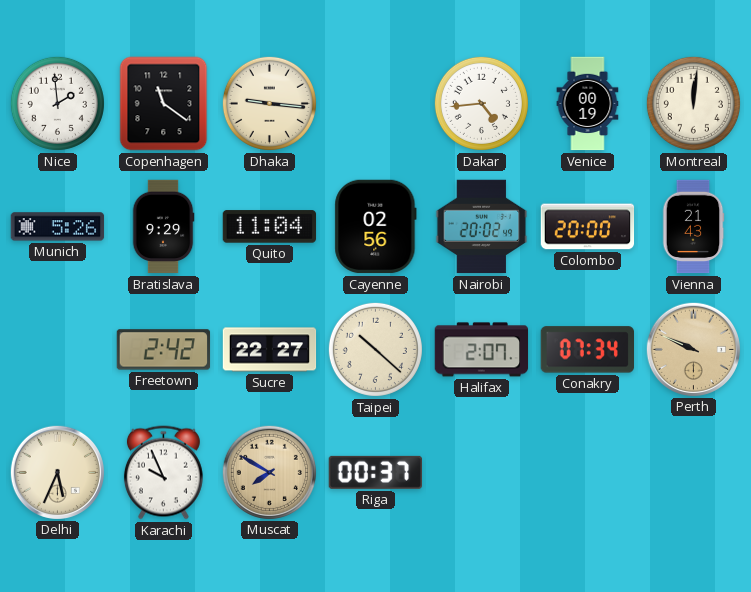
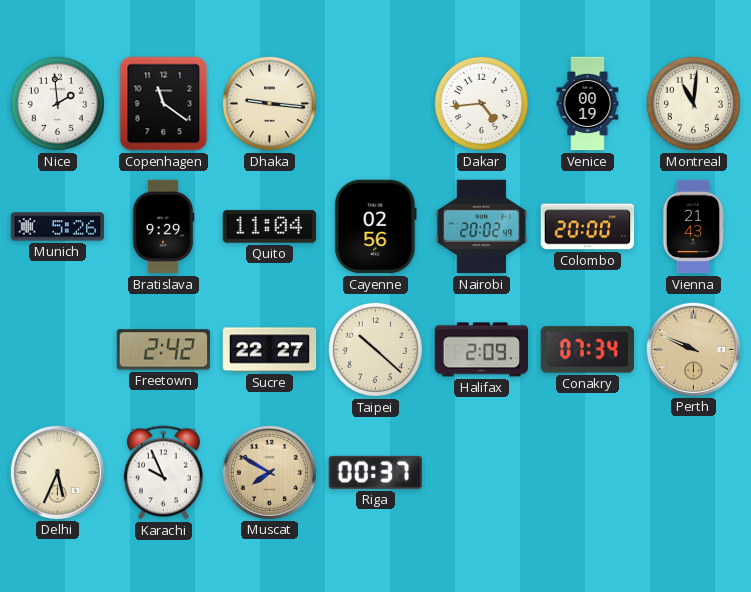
Montreal: 12:01 -> 11:01 (693, 103)
Halifax: 2:07 -> 2:09 (482, 350)
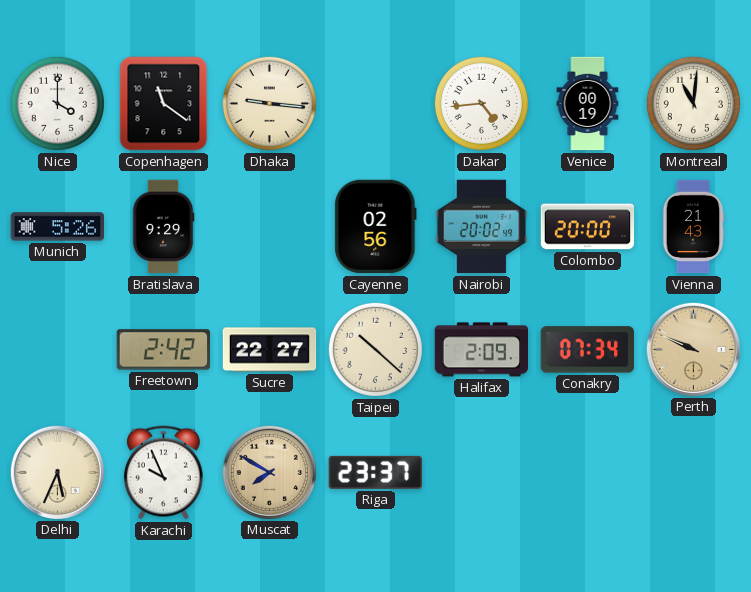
Nice: 1:59 -> 4:00 (57, 103)
Quito: 11:04 -> none (270, 227)
Riga: 00:37 -> 23:37 (375, 472)
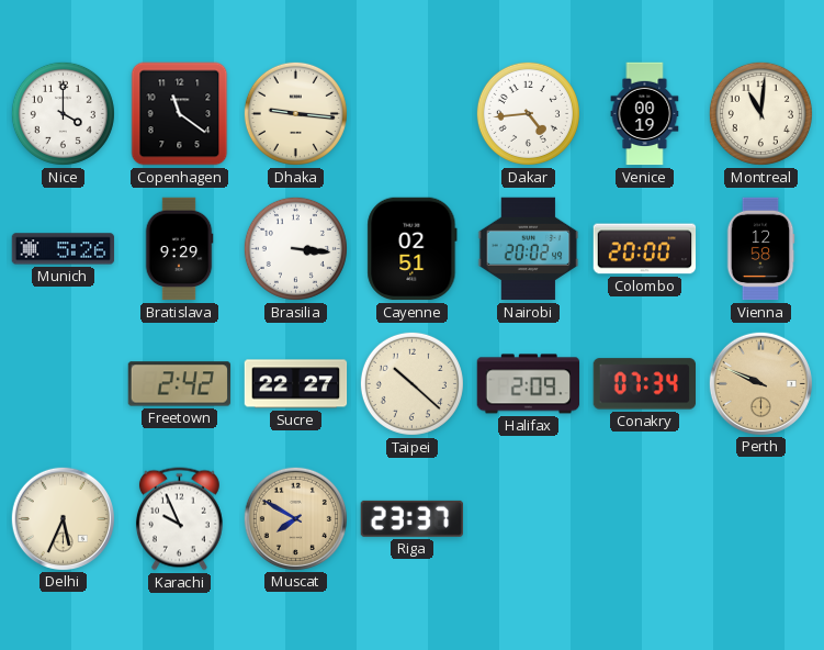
Brasilia: none -> 3:16 (295, 248)
Cayenne: 02:56 -> 02:51 (413, 249)
Vienna: 21:43 -> 12:58 (760, 249)
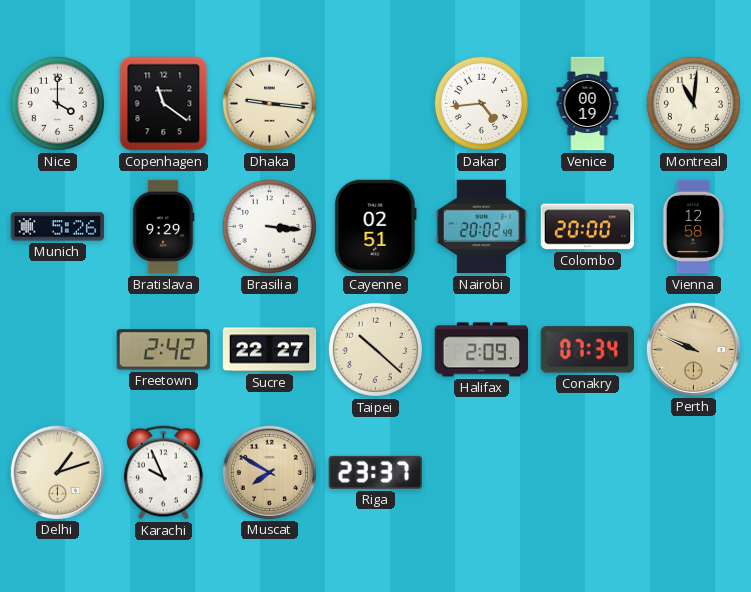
Delhi: 5:34 -> 1:12 (57, 472)
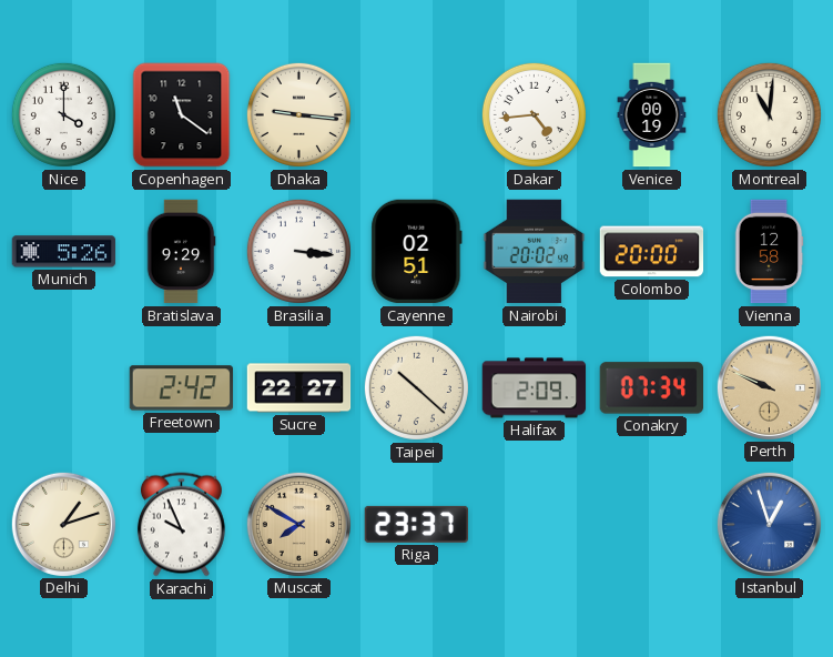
Istanbul: none -> 12:57 (769, 524)
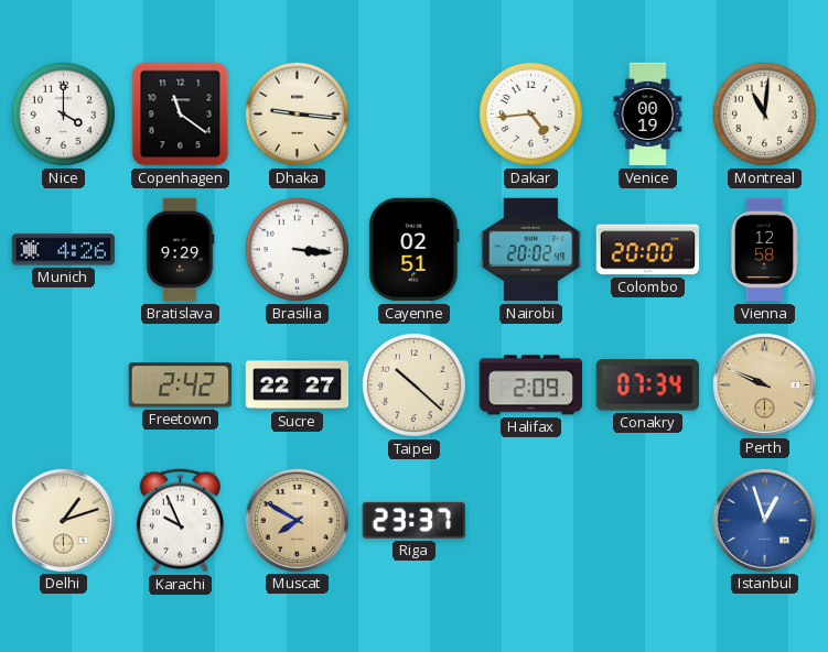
Munich: 5:26 -> 4:26 (64, 250)
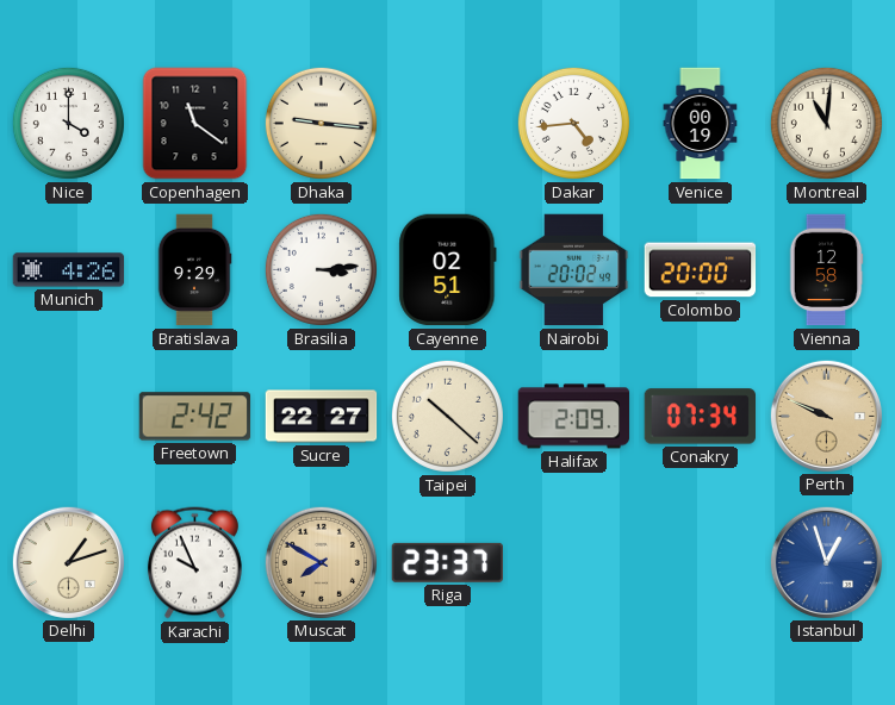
Brasilia: 3:16 -> 3:14 (321, 269)
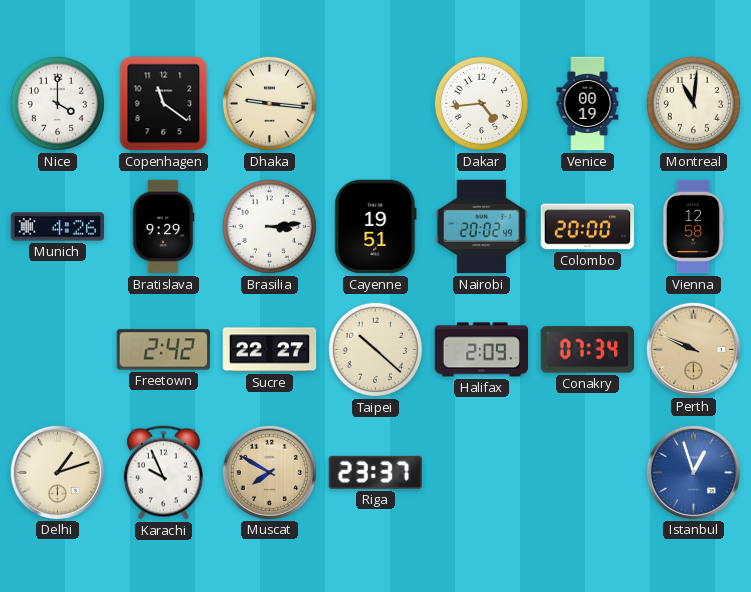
Cayenne: 02:51 -> 19:51 (376, 227)
